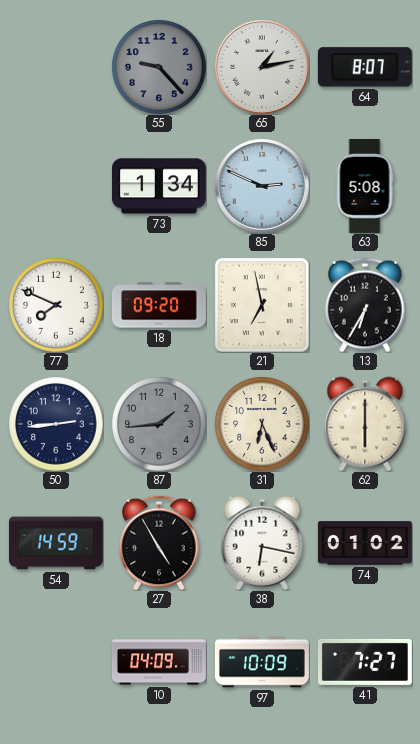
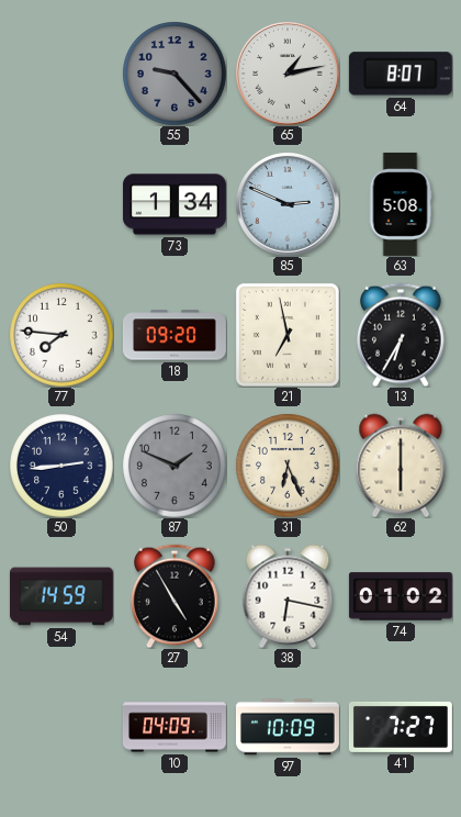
77: 7:49 -> 7:46 (61, 335)
87: 1:44 -> 1:49 (175, 466)
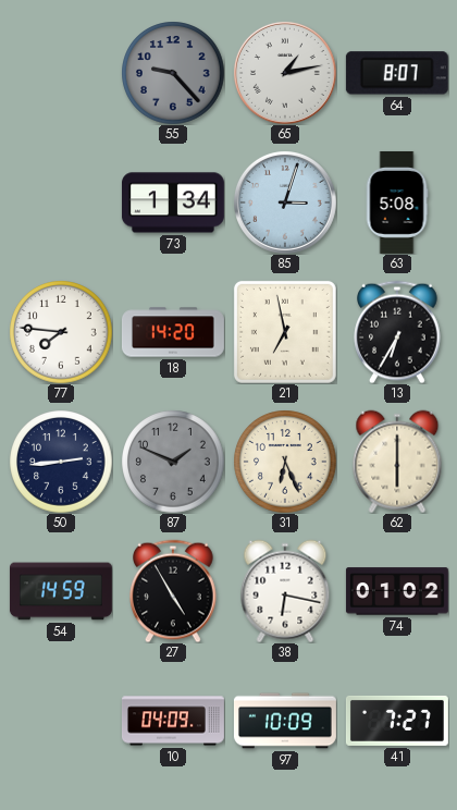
85: 2:49 -> 3:03 (285, 202)
18: 09:20 -> 14:20 (173, 332)
